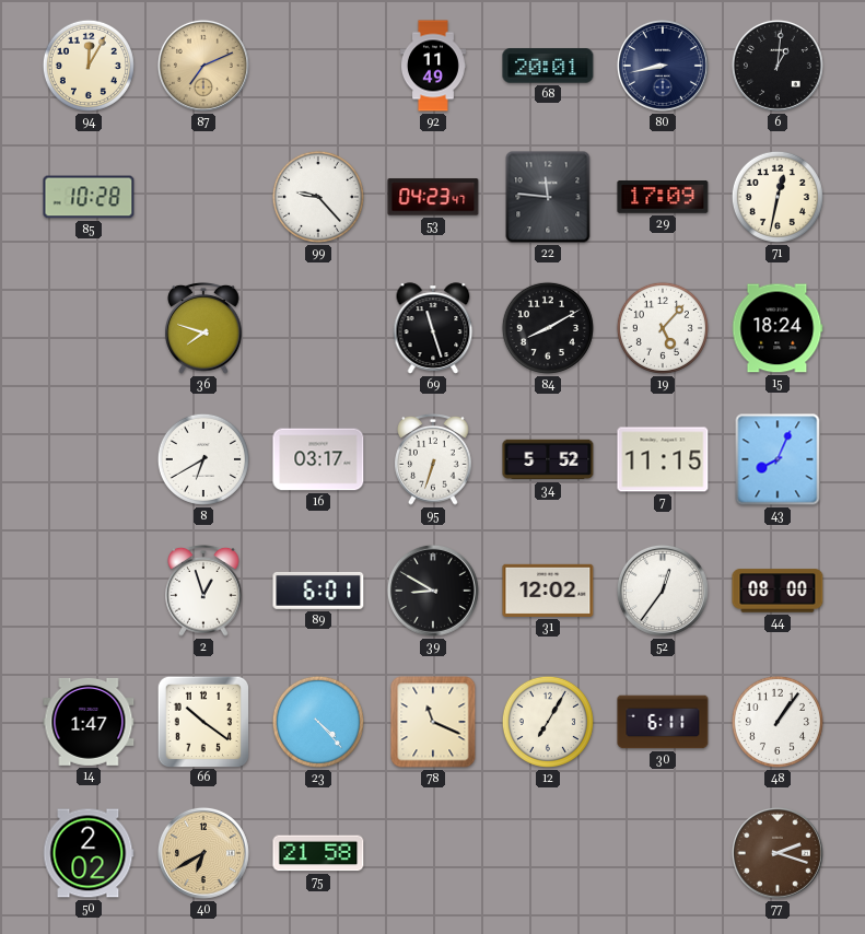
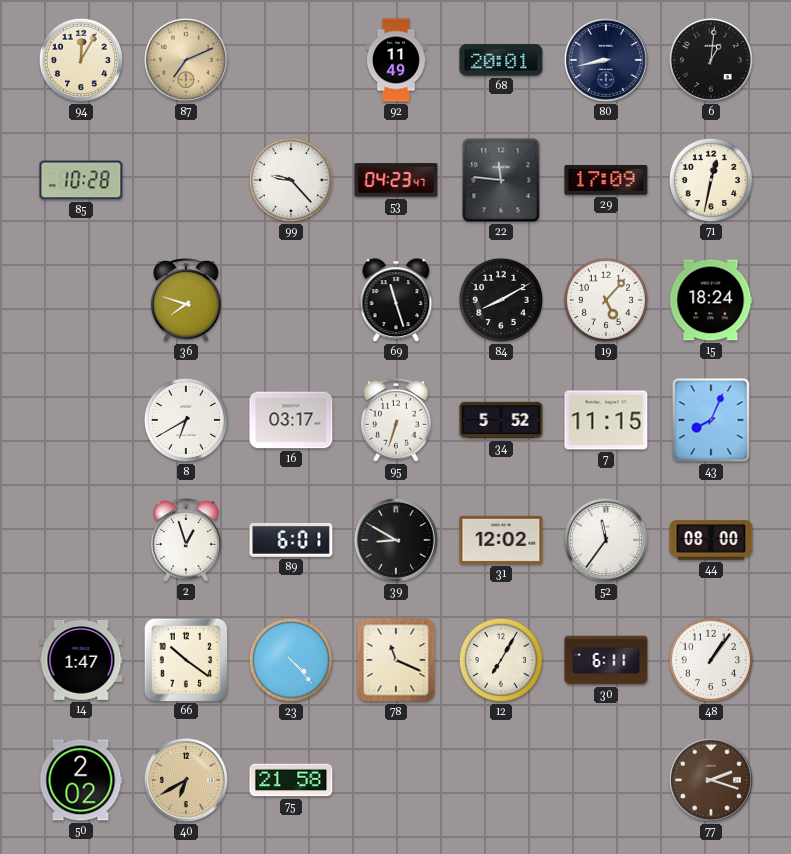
52: 12:36 -> 11:36 (606, 540)
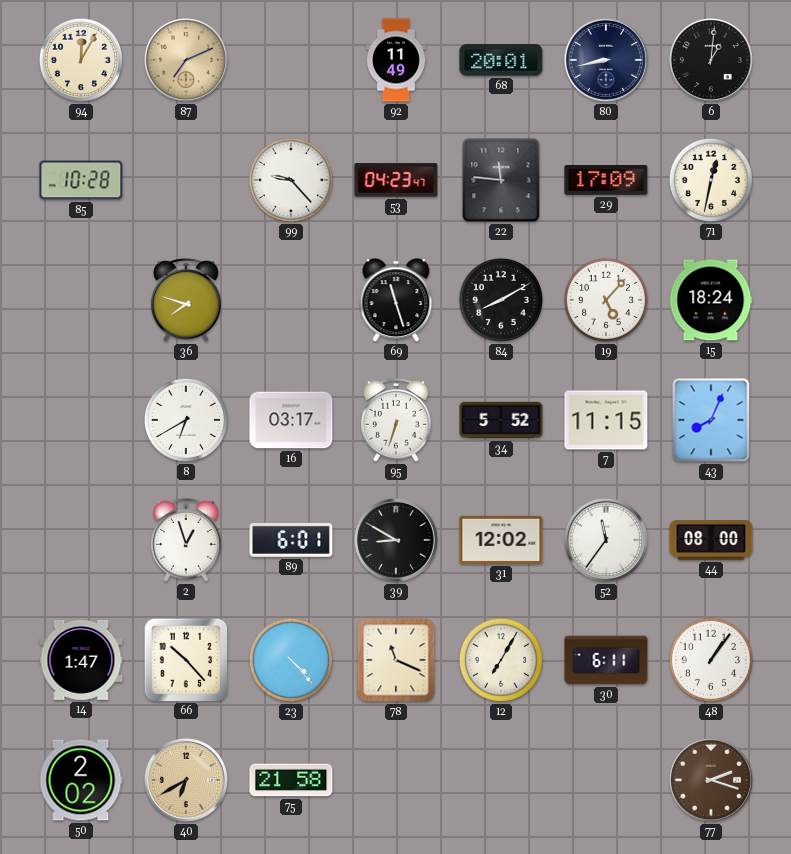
66: 10:21 -> 10:23 (185, 659)
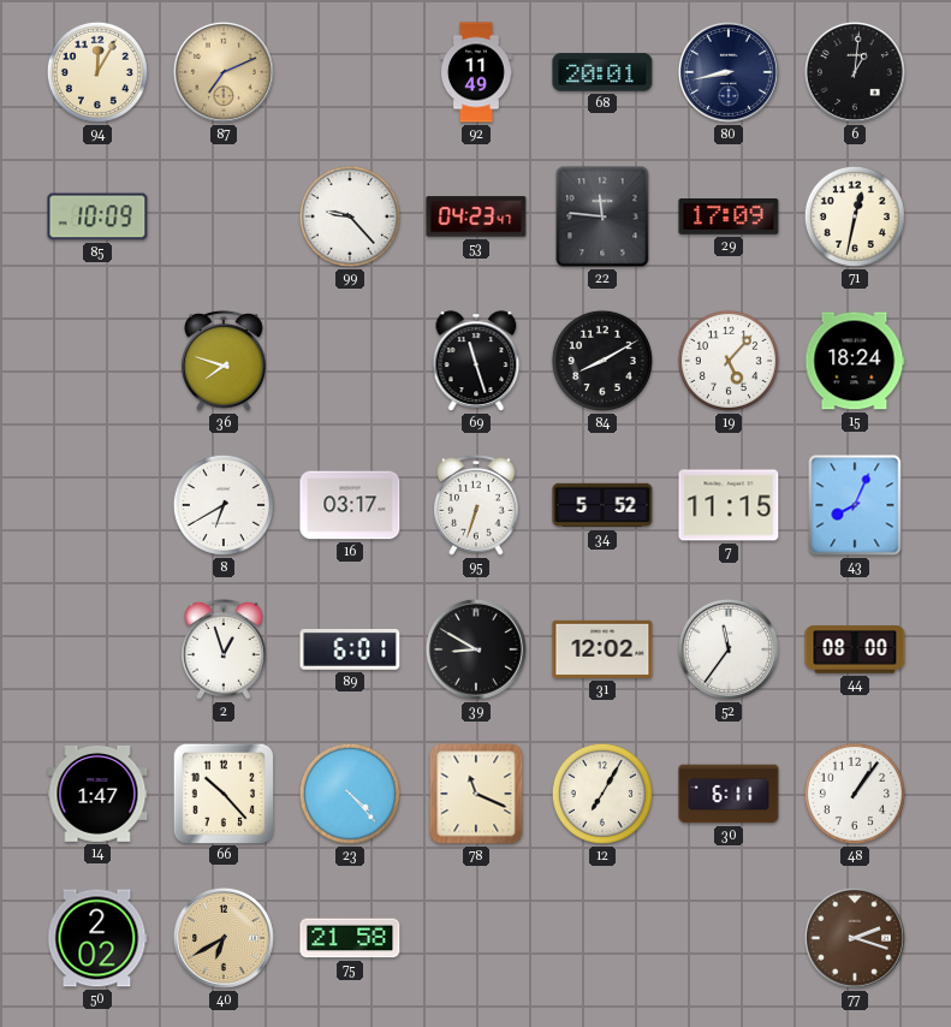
85: 10:28 -> 10:09 (97, 216)
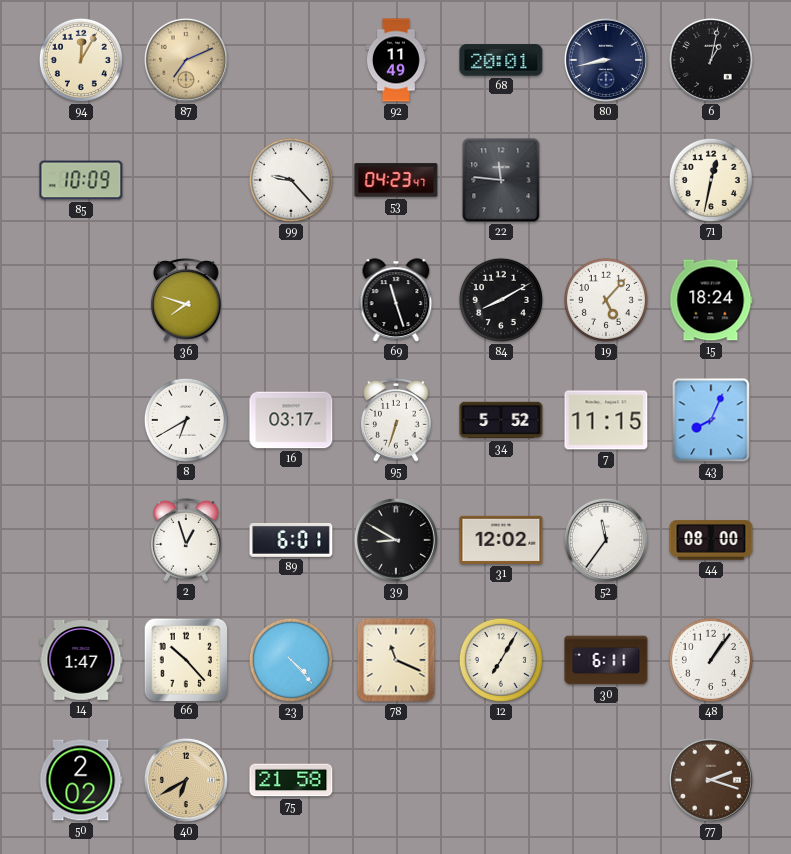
6: 1:01 -> 1:02 (711, 60)
29: 17:09 -> none (729, 218)
